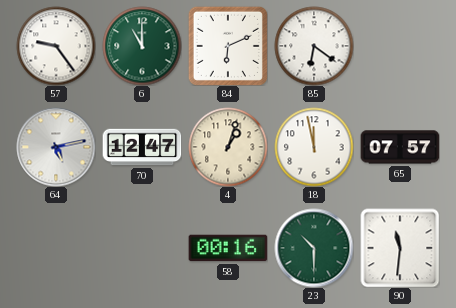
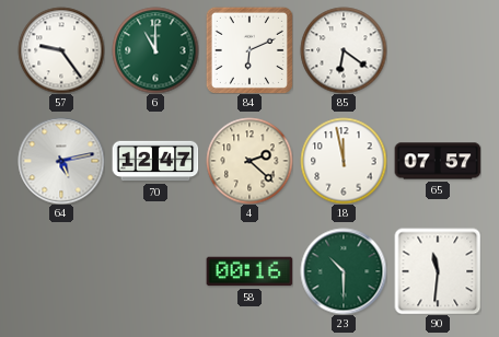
4: 1:03 -> 2:22 (249, 161)
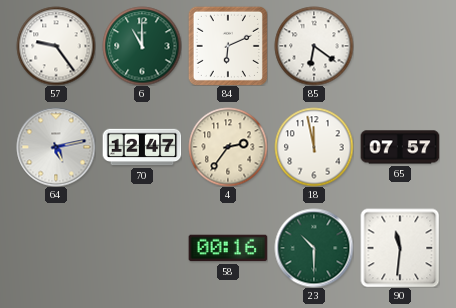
4: 2:22 -> 2:36 (228, 147)
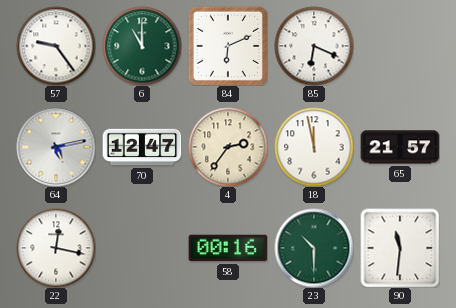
85: 6:21 -> 6:19 (314, 46)
65: 07:57 -> 21:57 (400, 147)
22: none -> 12:17 (56, 248)
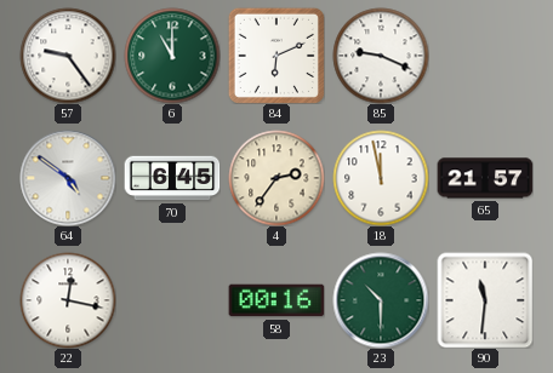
85: 6:19 -> 9:19 (381, 56)
64: 5:13 -> 4:51 (68, 178)
70: 12:47 -> 6:45 (172, 178)
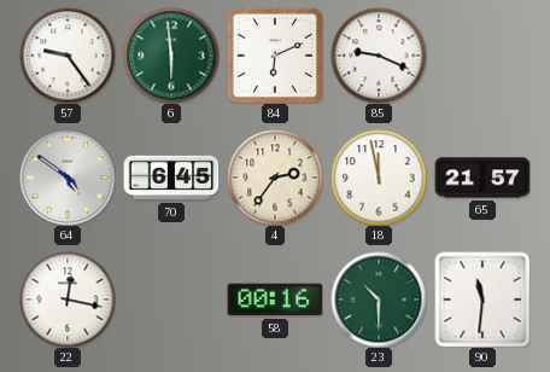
6: 11:00 -> 5:59 (171, 56)
